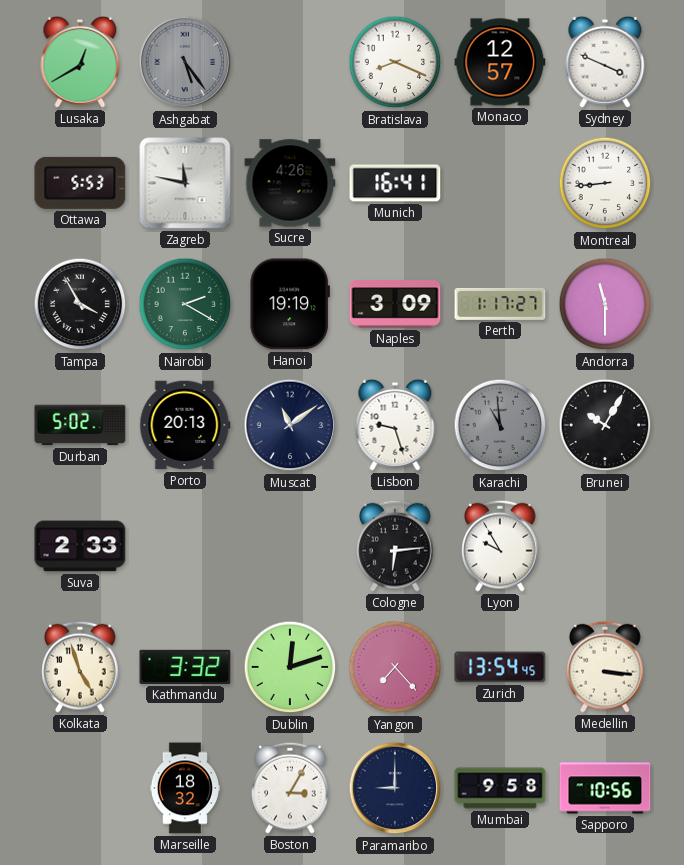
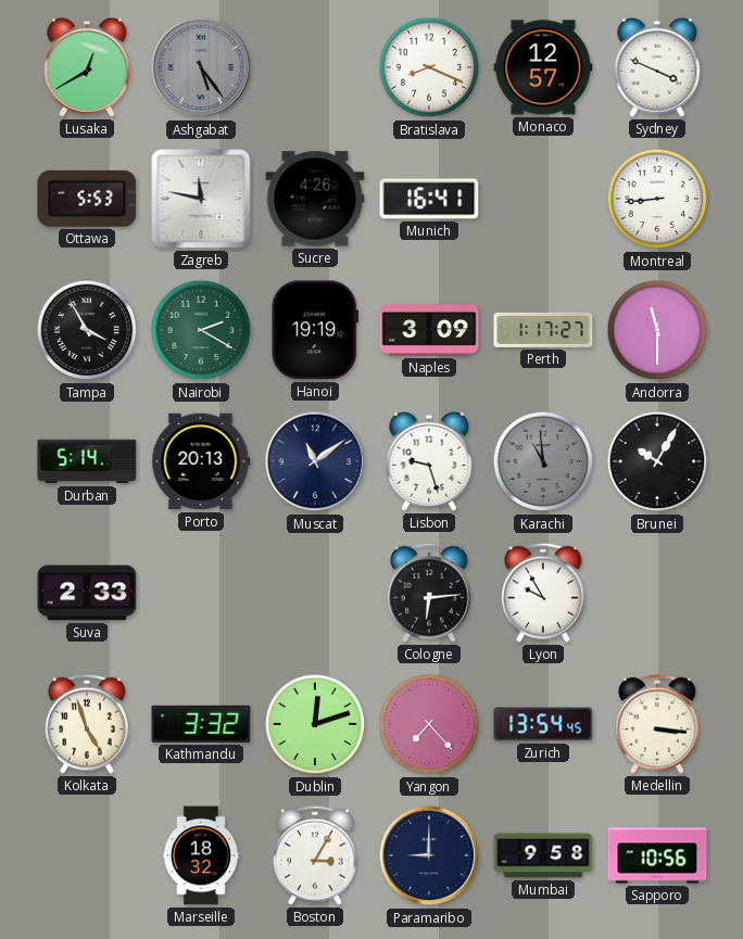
Durban: 5:02 -> 5:14 (87, 461)
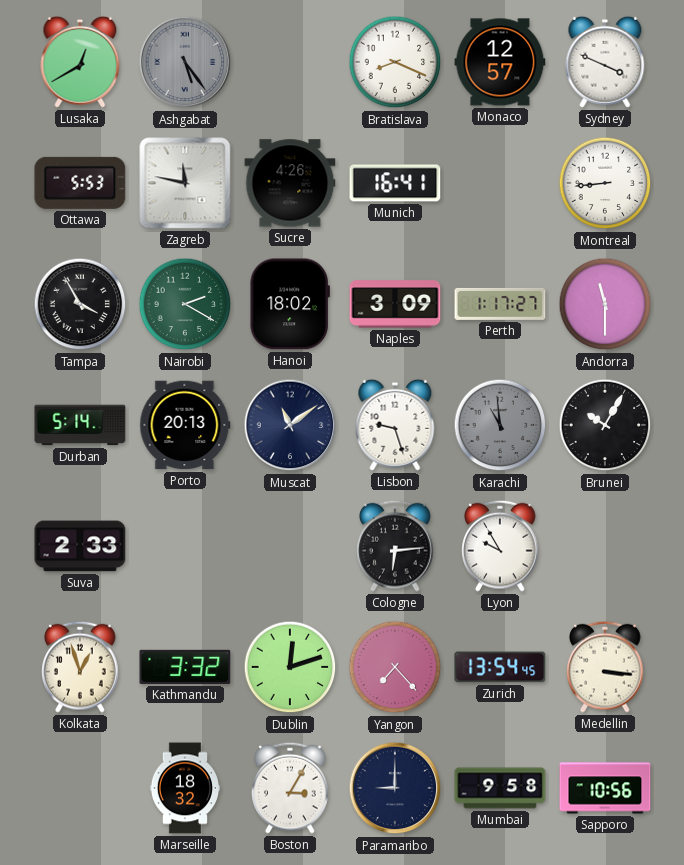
Hanoi: 19:19 -> 18:02 (290, 304)
Kolkata: 4:57 -> 12:57 (80, 667)
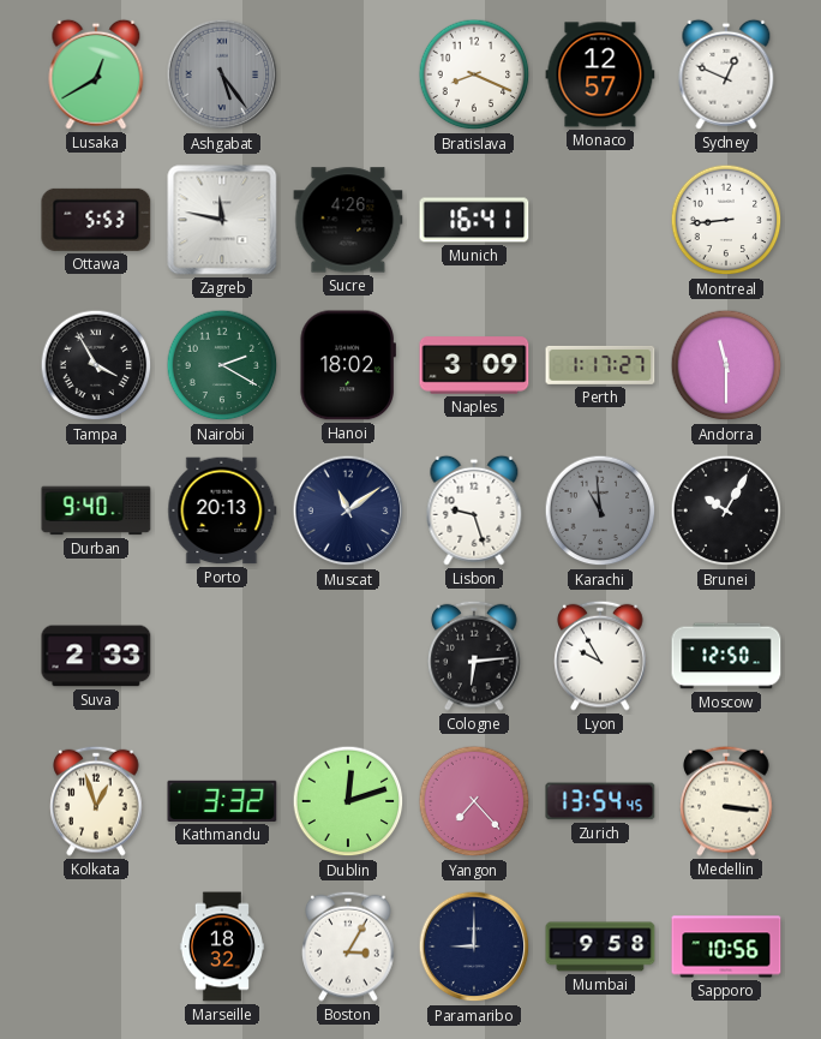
Sydney: 3:49 -> 12:49 (726, 74)
Durban: 5:14 -> 9:40 (96, 510)
Moscow: none -> 12:50 (726, 656)
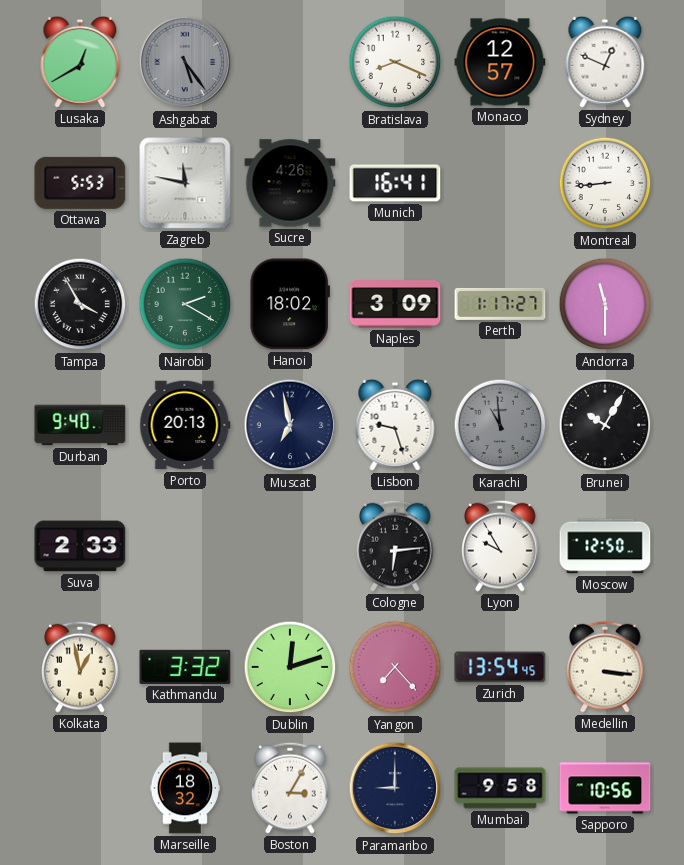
Muscat: 11:09 -> 6:58 (290, 425)
Kolkata: 12:57 -> 12:58 (80, 667)
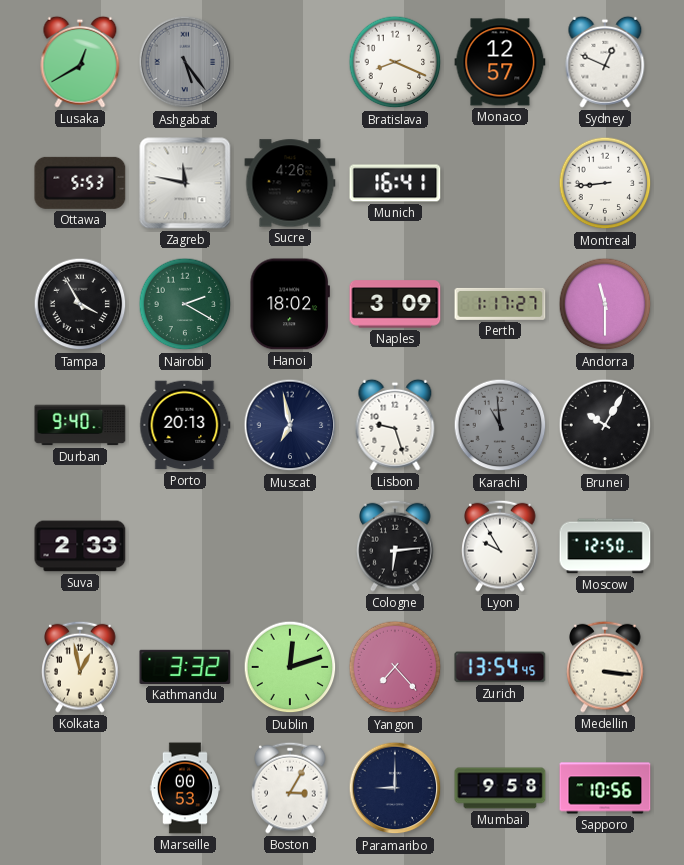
Marseille: 18:32 -> 00:53 (184, 788)
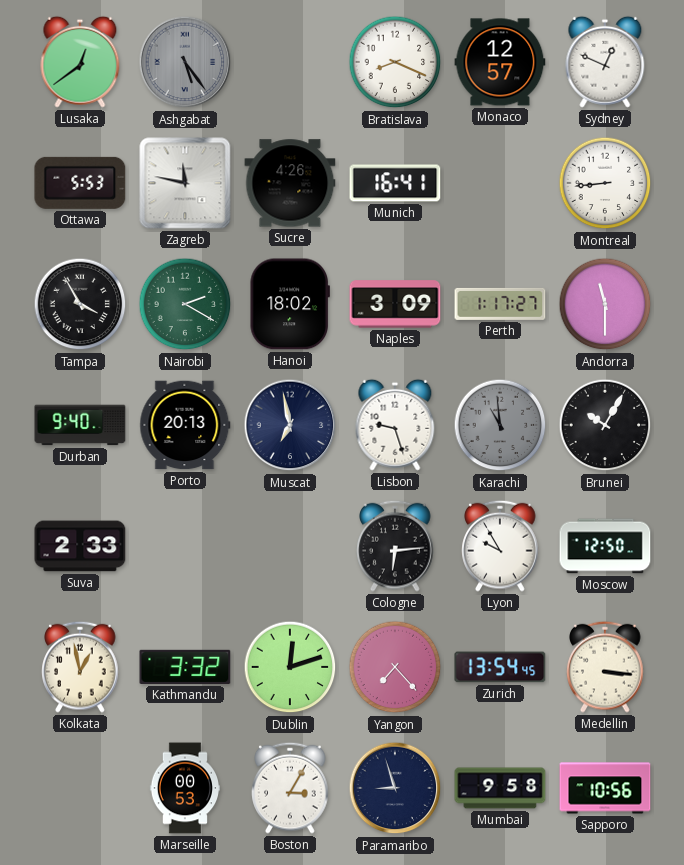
Lusaka: 12:40 -> 12:39 (80, 62)
Paramaribo: 9:00 -> 8:57 (395, 788)
